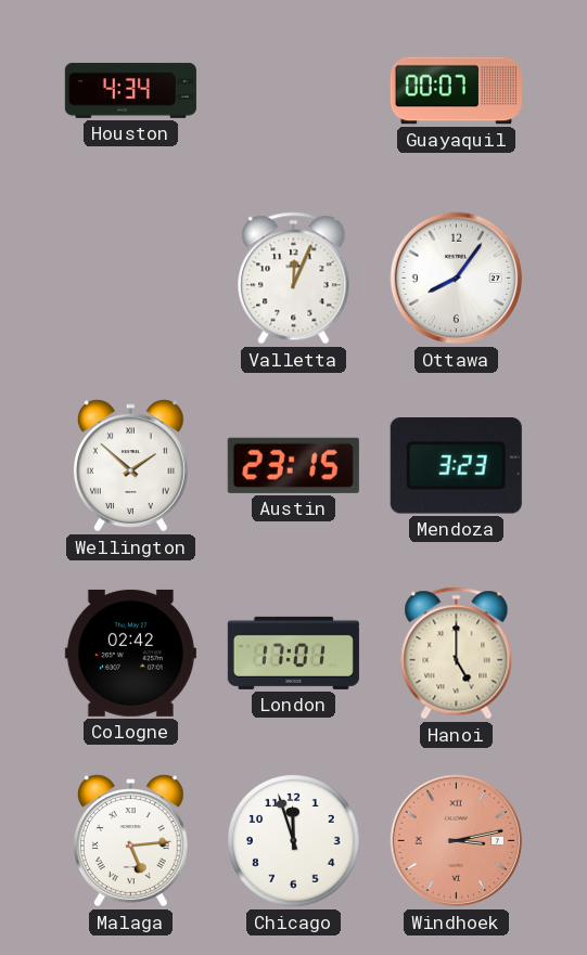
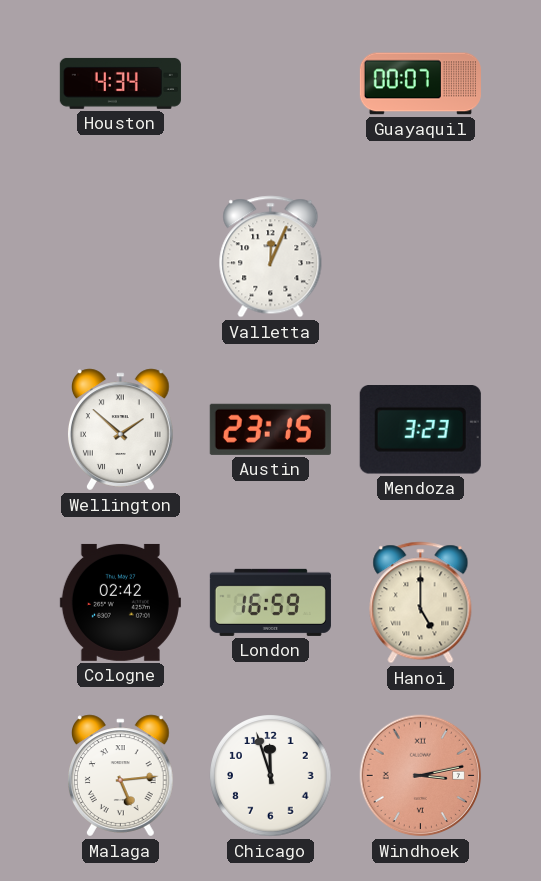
Ottawa: 8:06 -> none (457, 279)
London: 17:01 -> 16:59 (270, 602)
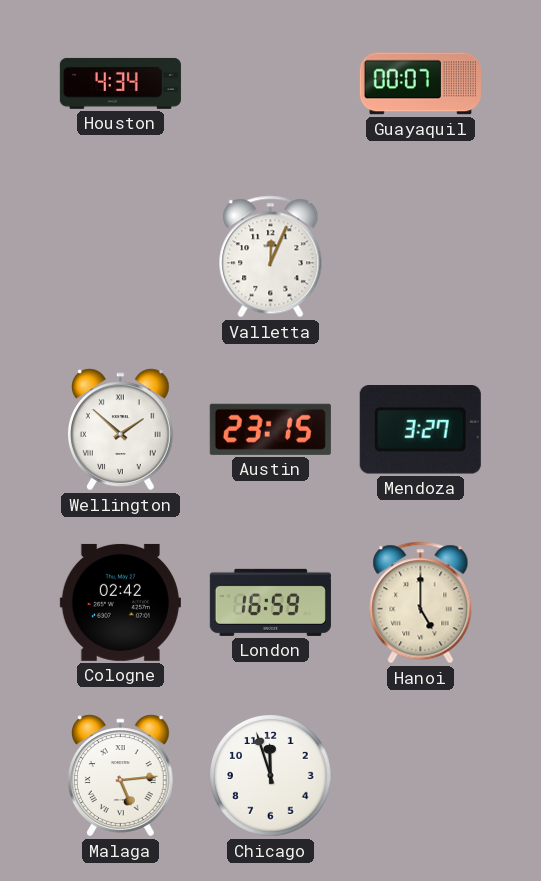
Mendoza: 3:23 -> 3:27 (420, 430)
Windhoek: 3:13 -> none (421, 776)
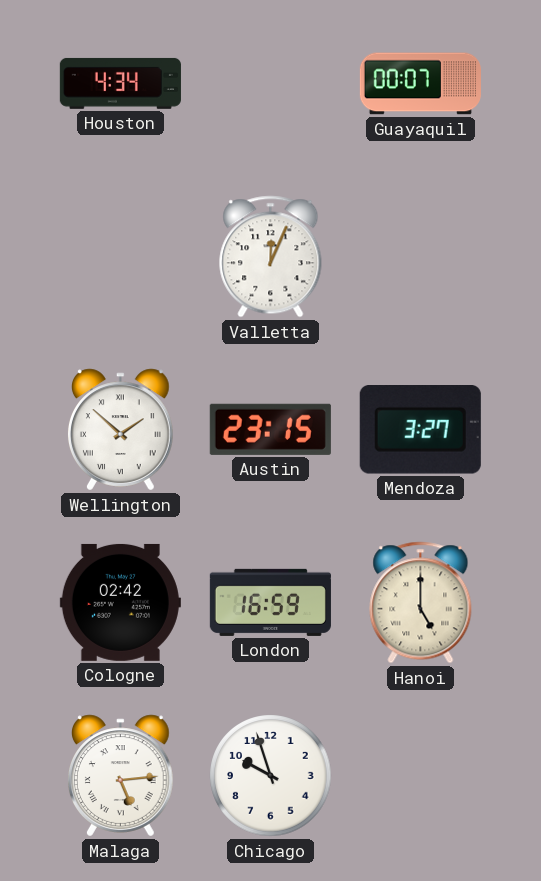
Chicago: 11:57 -> 9:57 (271, 776)
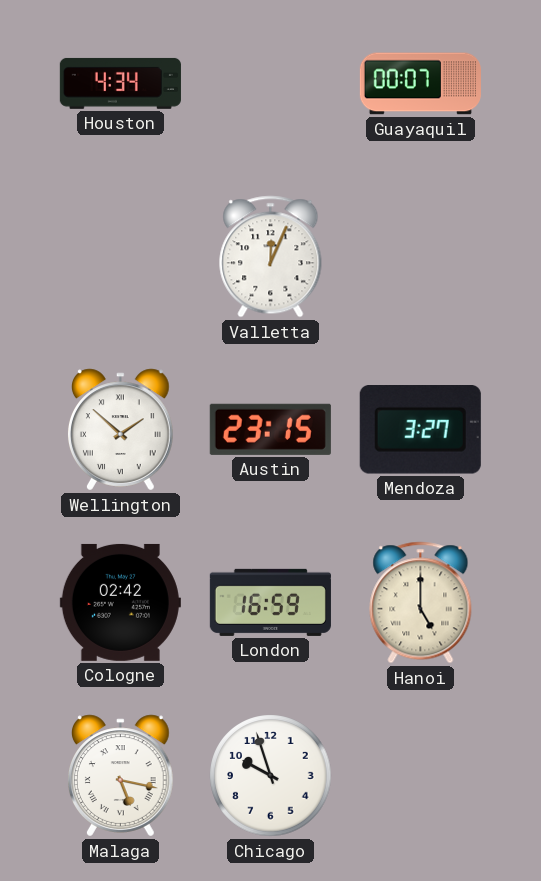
Malaga: 5:14 -> 5:17 (121, 776)
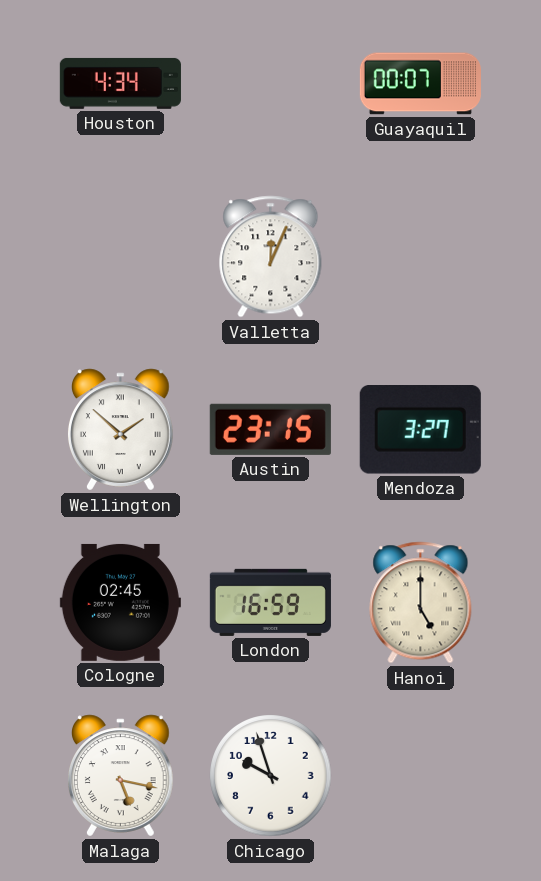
Cologne: 02:42 -> 02:45 (120, 602)
